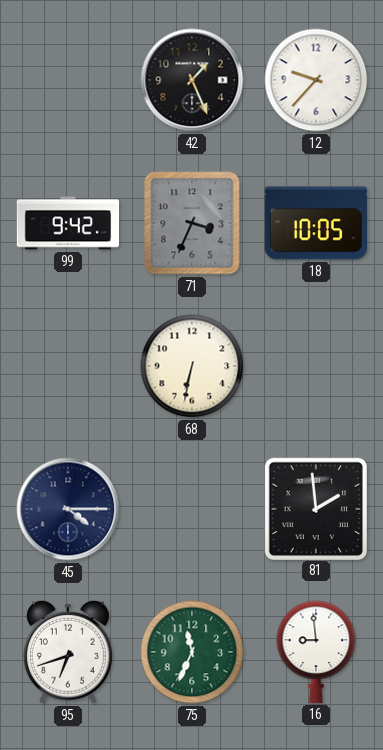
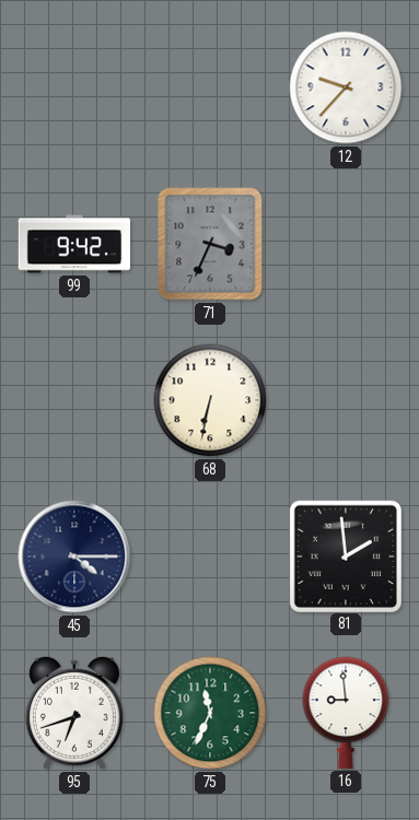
42: 1:26 -> none (192, 80)
18: 10:05 -> none (315, 223)
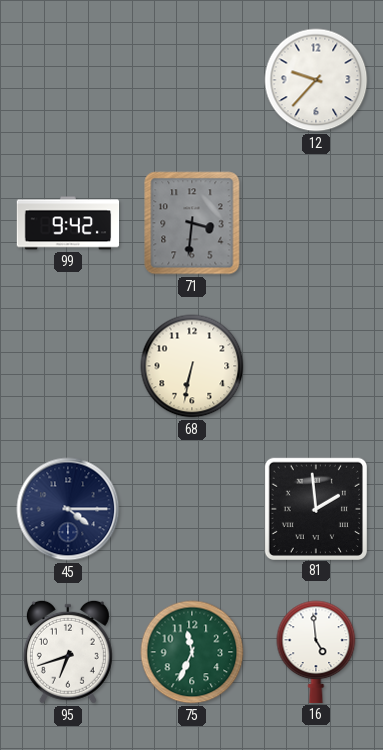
71: 3:34 -> 3:31 (192, 223)
16: 8:59 -> 4:59 (316, 652)
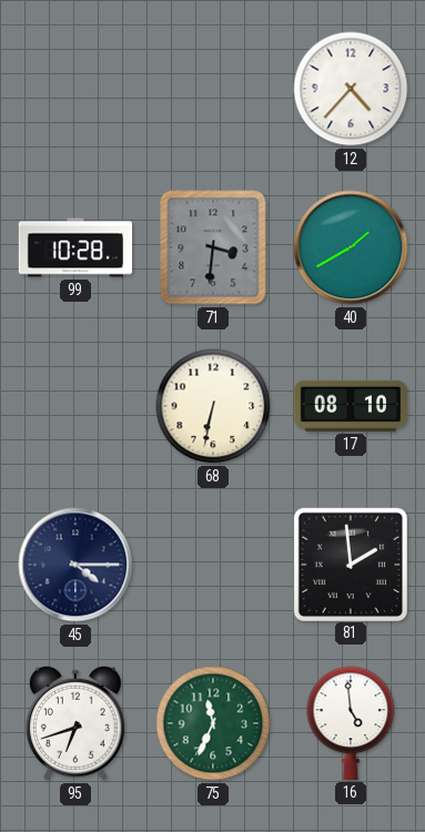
12: 9:37 -> 4:37 (351, 89)
99: 9:42 -> 10:28 (75, 247)
40: none -> 1:40 (351, 247)
17: none -> 08:10 (351, 406)
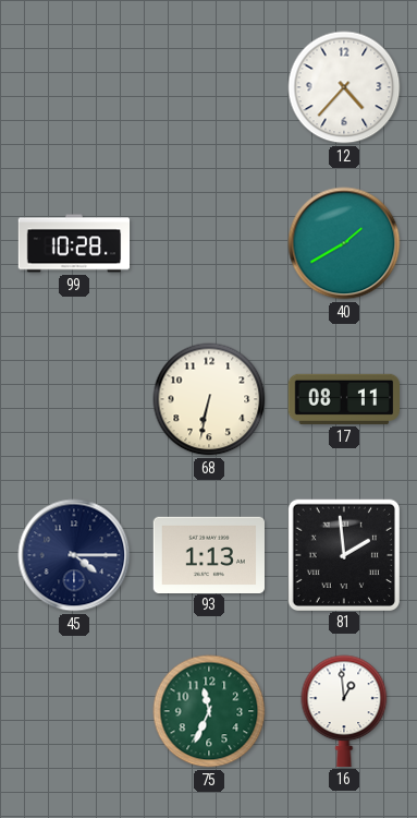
71: 3:31 -> none (213, 247)
17: 08:10 -> 08:11 (344, 399)
93: none -> 1:13 (209, 554)
95: 6:42 -> none (75, 723)
16: 4:59 -> 12:59 (344, 711)
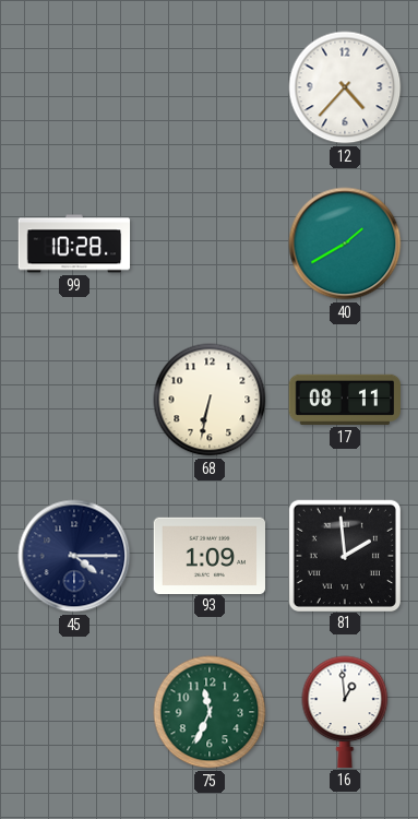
93: 1:13 -> 1:09 (210, 555)
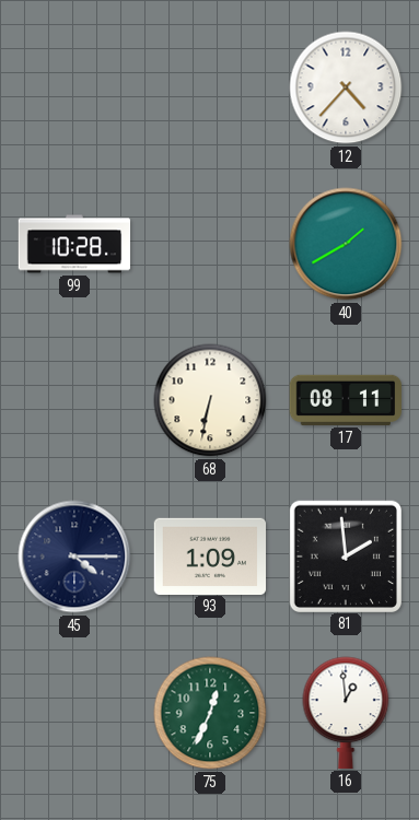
75: 11:34 -> 12:34 (210, 713)
